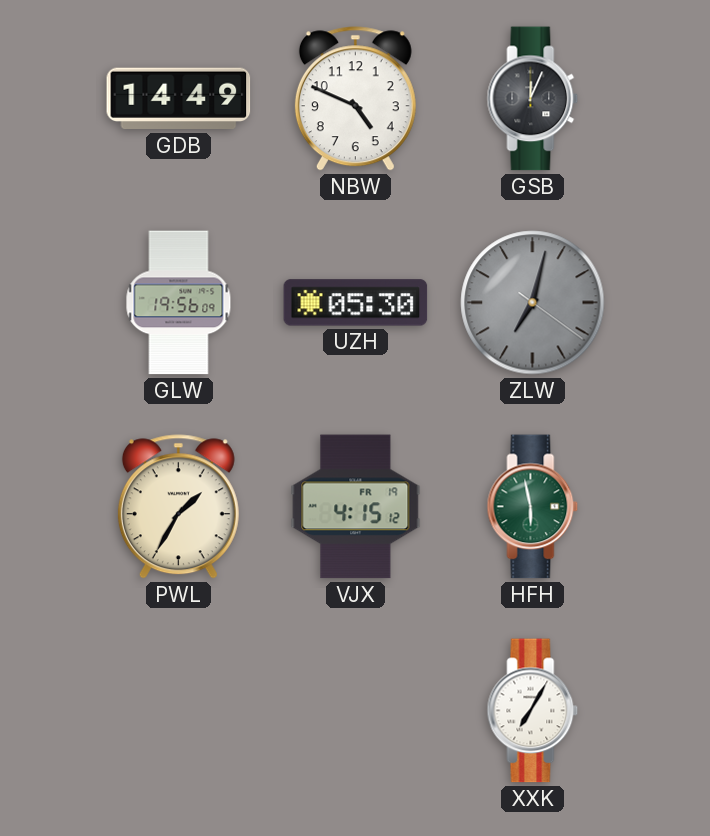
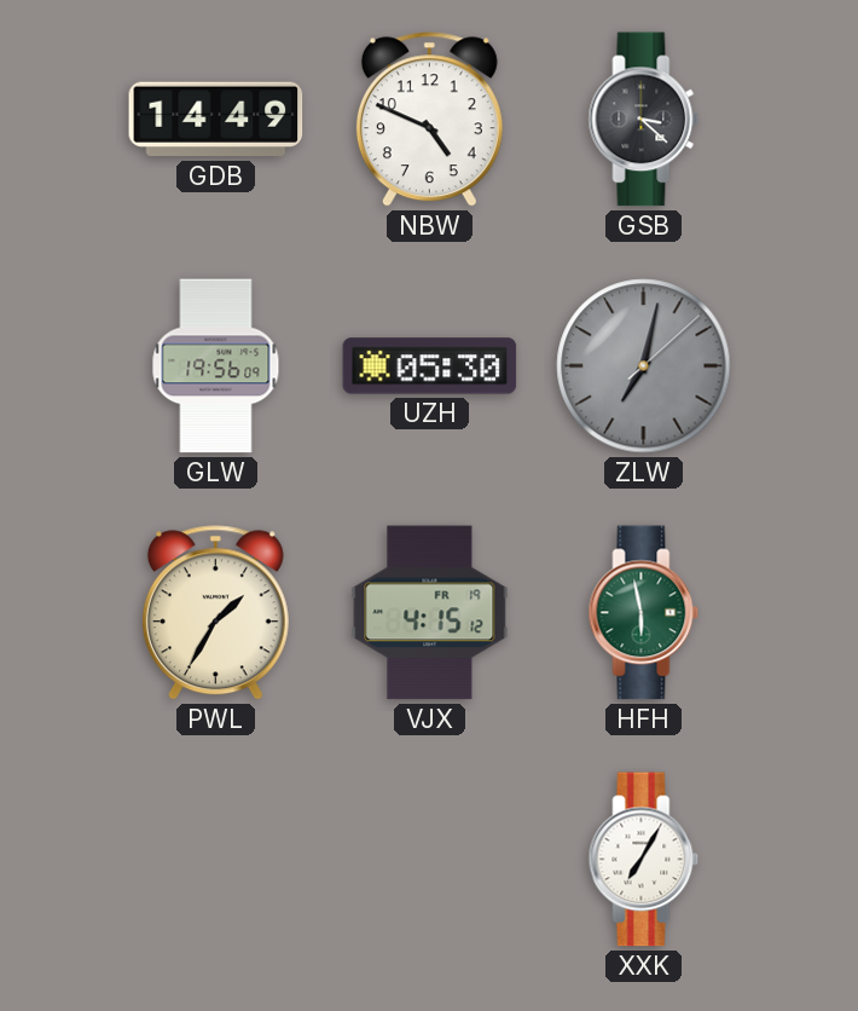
GSB: 12:04 -> 3:22 (644, 120)
ZLW: 7:02:21 -> 7:02:08 (644, 366)
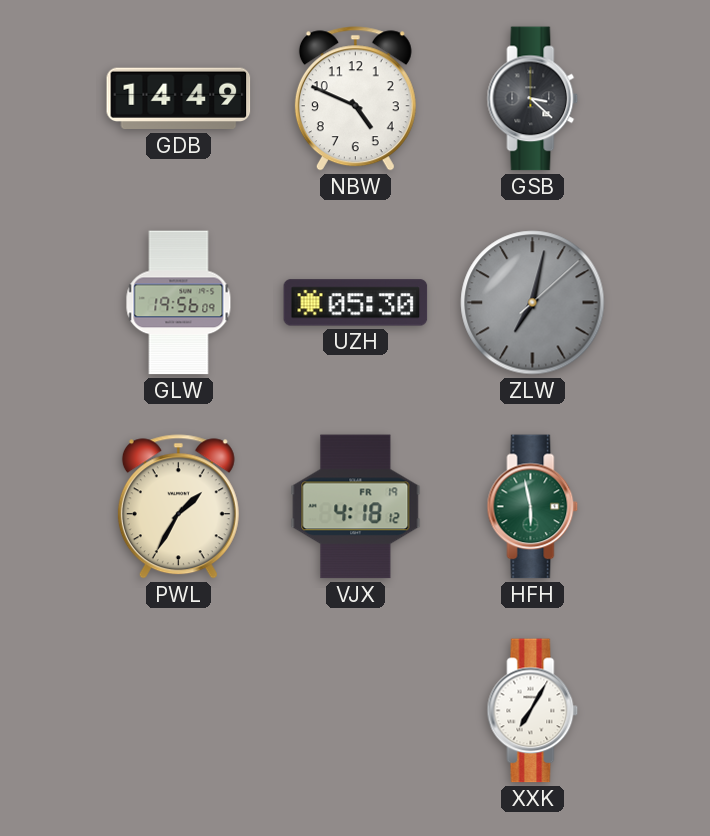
VJX: 4:15 -> 4:18 (356, 507)
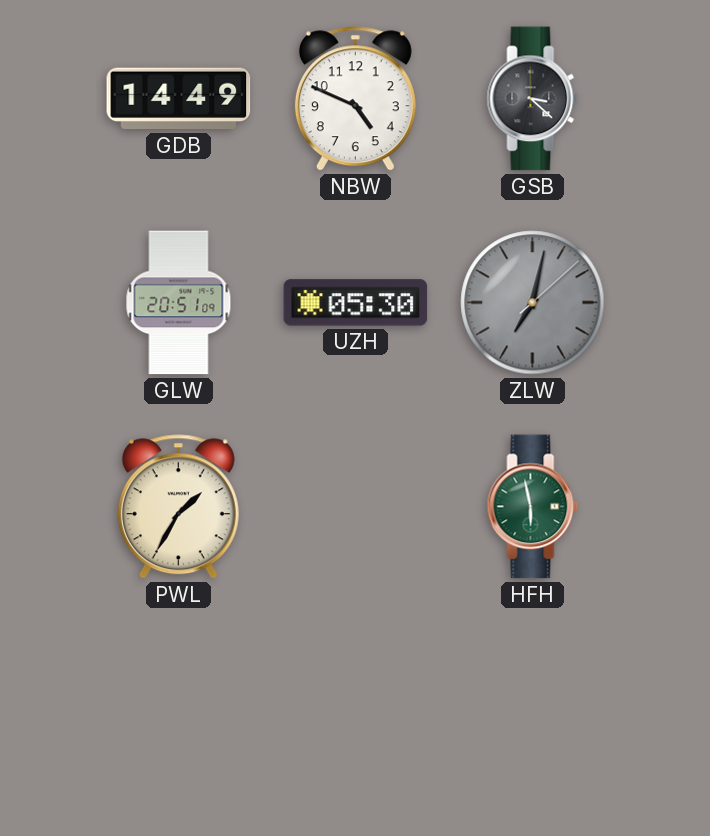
GLW: 19:56 -> 20:51 (179, 303)
VJX: 4:18 -> none (356, 507)
XXK: 7:05 -> none (533, 711)
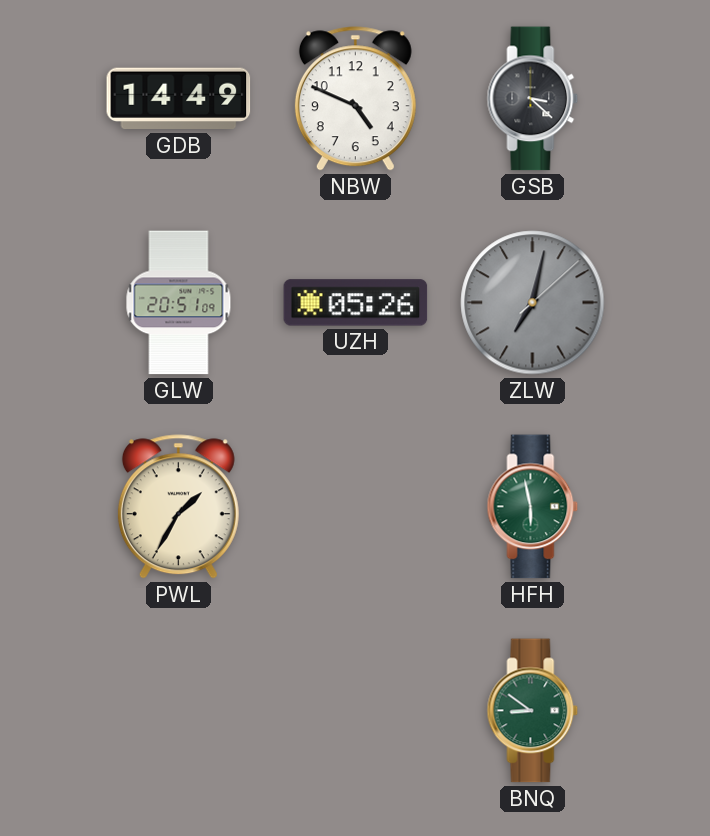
UZH: 05:30 -> 05:26 (356, 303)
BNQ: none -> 8:51 (533, 711)
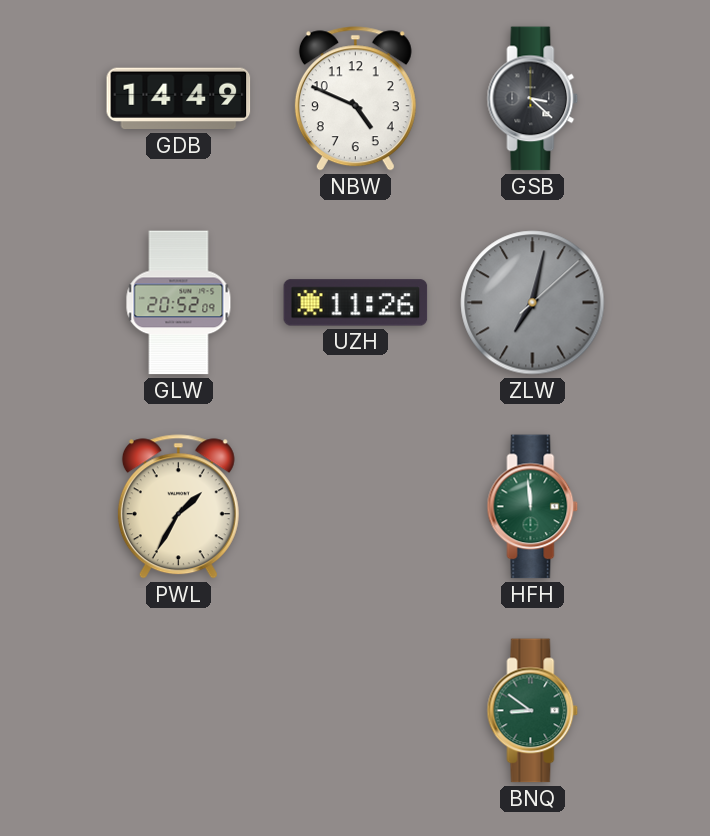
GLW: 20:51 -> 20:52 (179, 303)
UZH: 05:26 -> 11:26 (356, 303)
HFH: 5:58 -> 11:59 (533, 507)
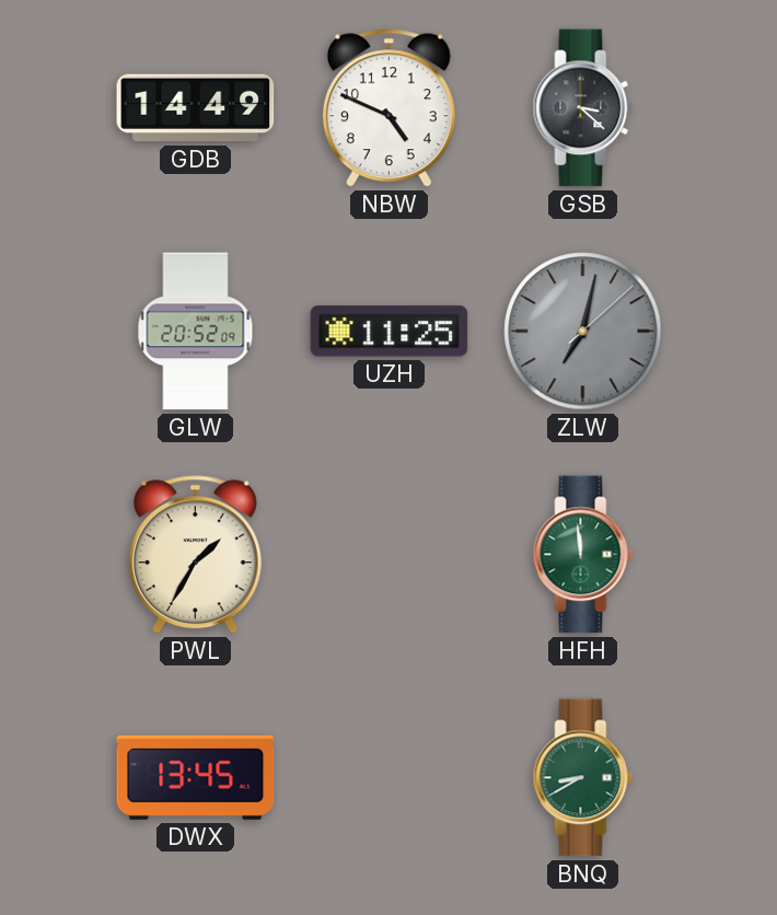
UZH: 11:26 -> 11:25 (390, 332)
DWX: none -> 13:45 (196, 777)
BNQ: 8:51 -> 8:40 (583, 778)
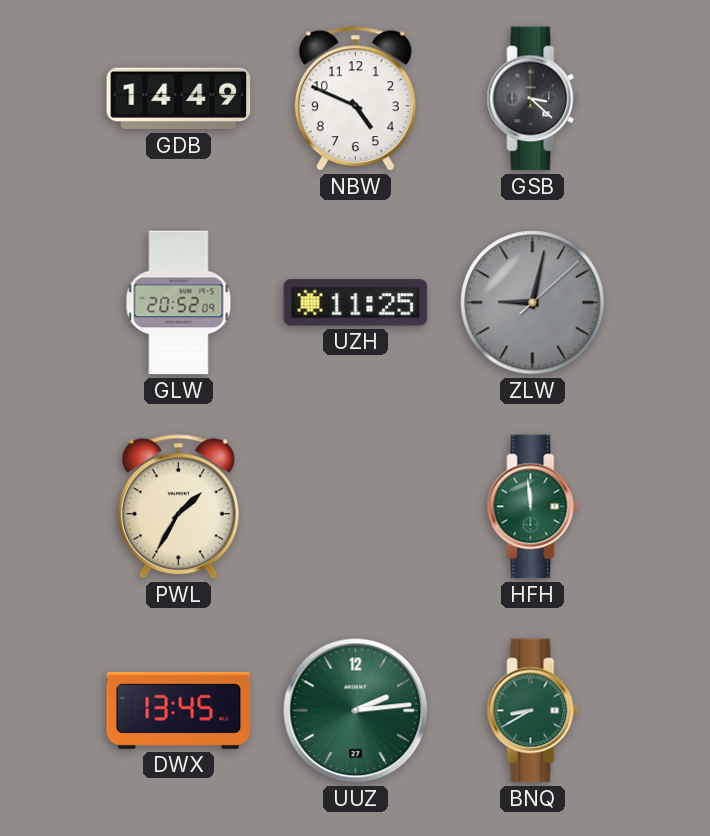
ZLW: 7:02 -> 9:02 (533, 303)
UUZ: none -> 2:14 (356, 711)
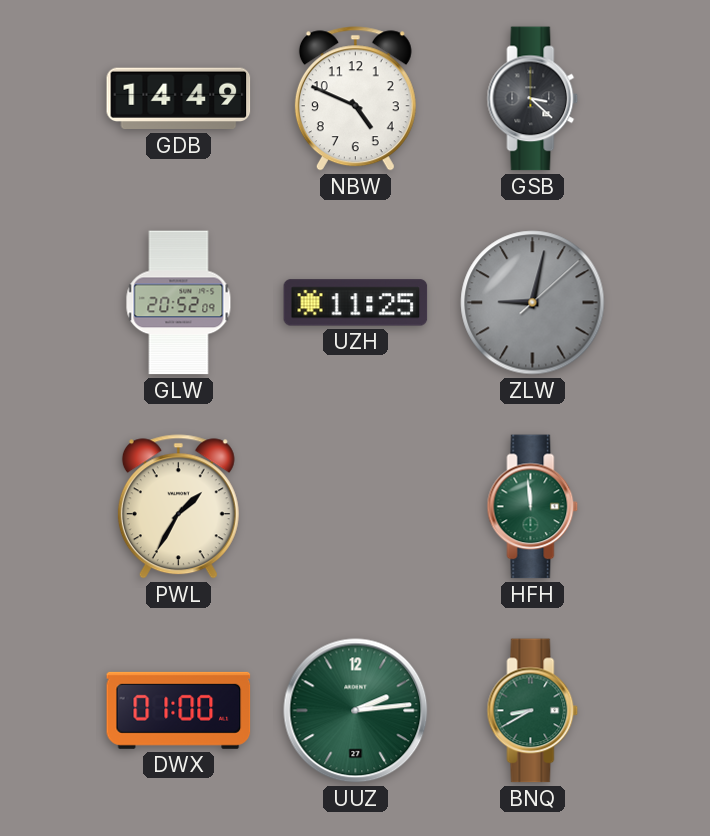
DWX: 13:45 -> 01:00 (179, 710)
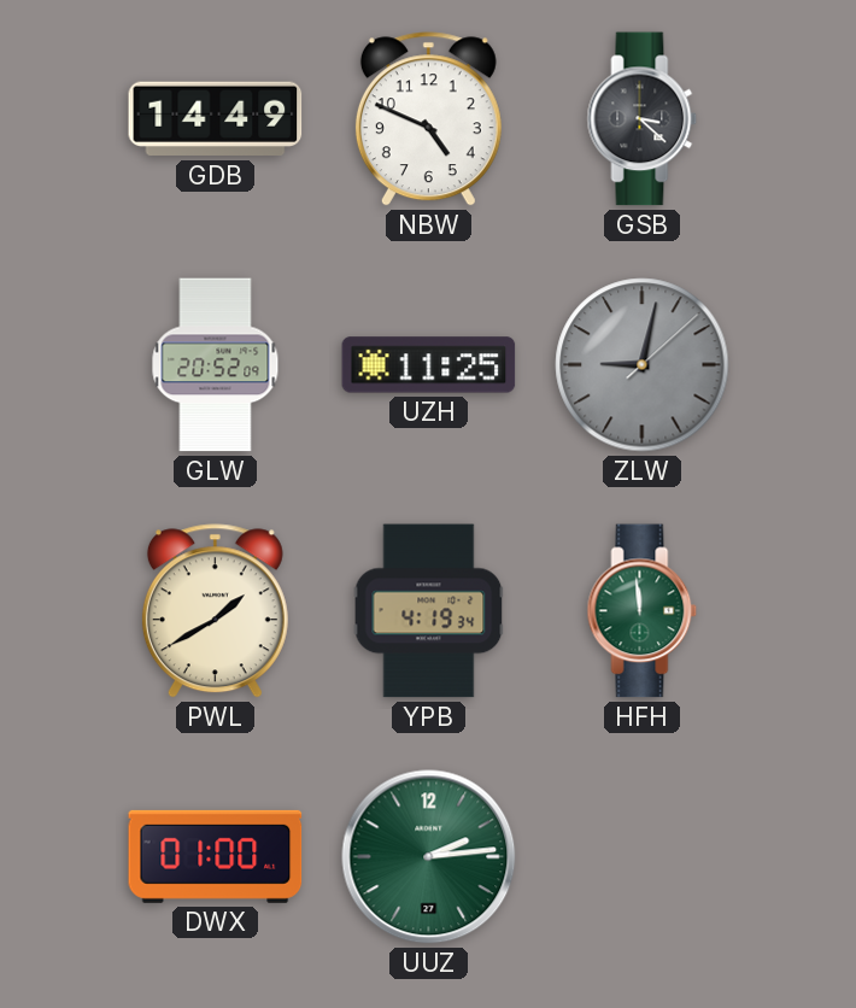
PWL: 1:35 -> 1:40 (215, 611)
YPB: none -> 4:19 (429, 611)
BNQ: 8:40 -> none (533, 711)
